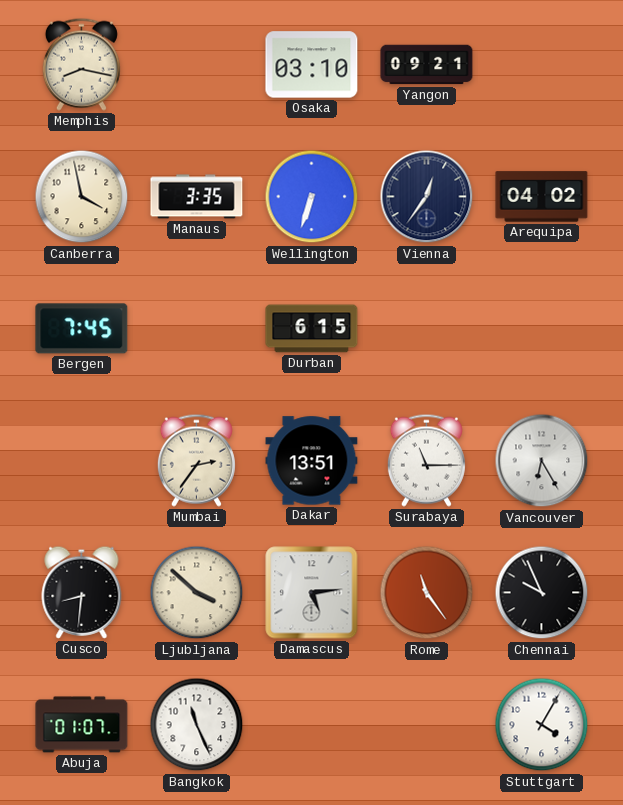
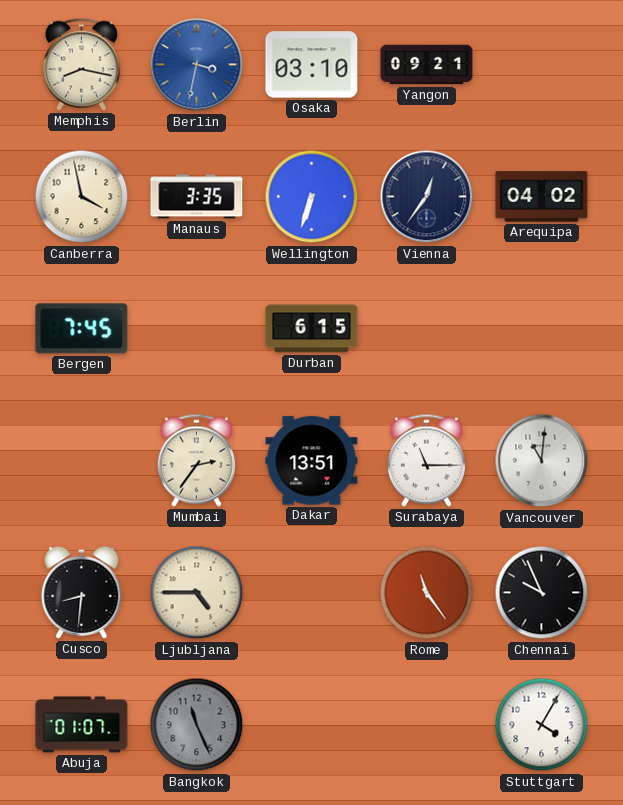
Berlin: none -> 3:32 (197, 65)
Vancouver: 6:25 -> 11:01 (542, 461)
Ljubljana: 3:52 -> 4:45 (197, 593)
Damascus: 5:14 -> none (312, 593)
Bangkok dial: white -> grey (197, 725)
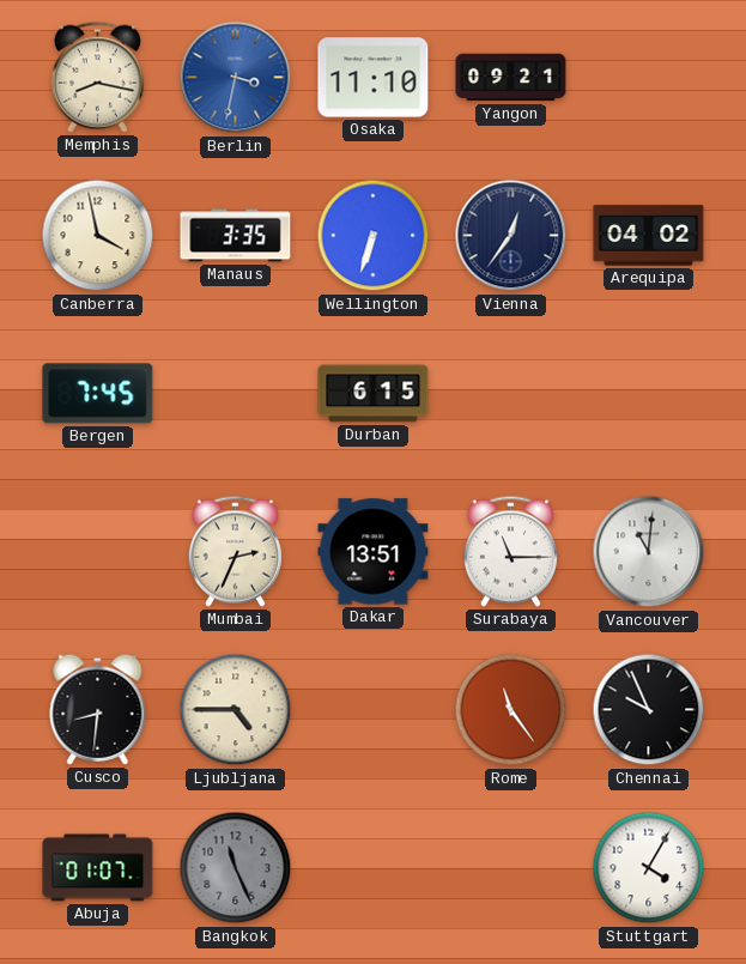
Osaka: 03:10 -> 11:10 (374, 78)
Mumbai: 2:36 -> 2:34 (235, 551)
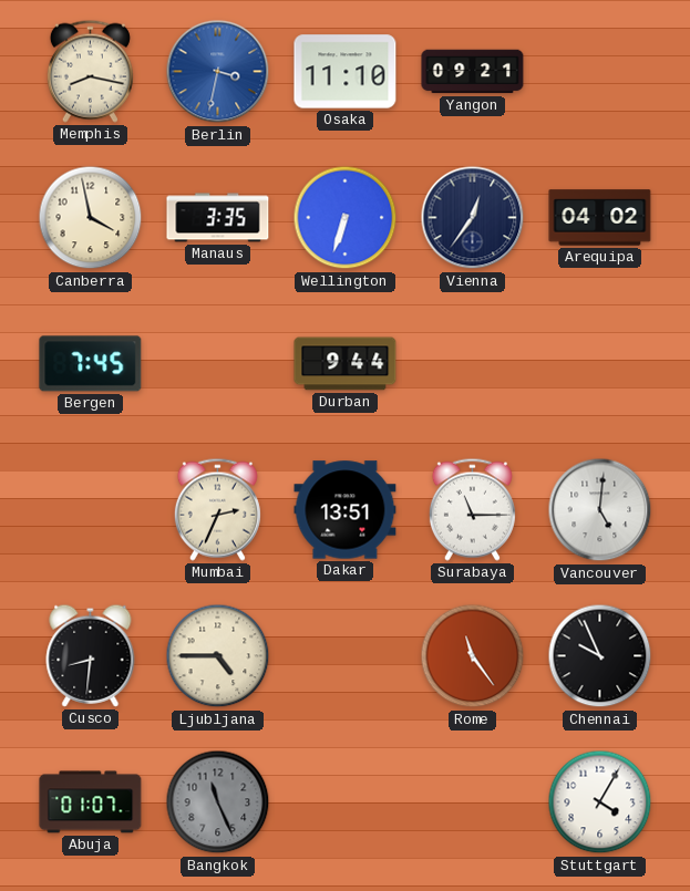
Durban: 6:15 -> 9:44 (346, 364)
Vancouver: 11:01 -> 5:01 (600, 510)
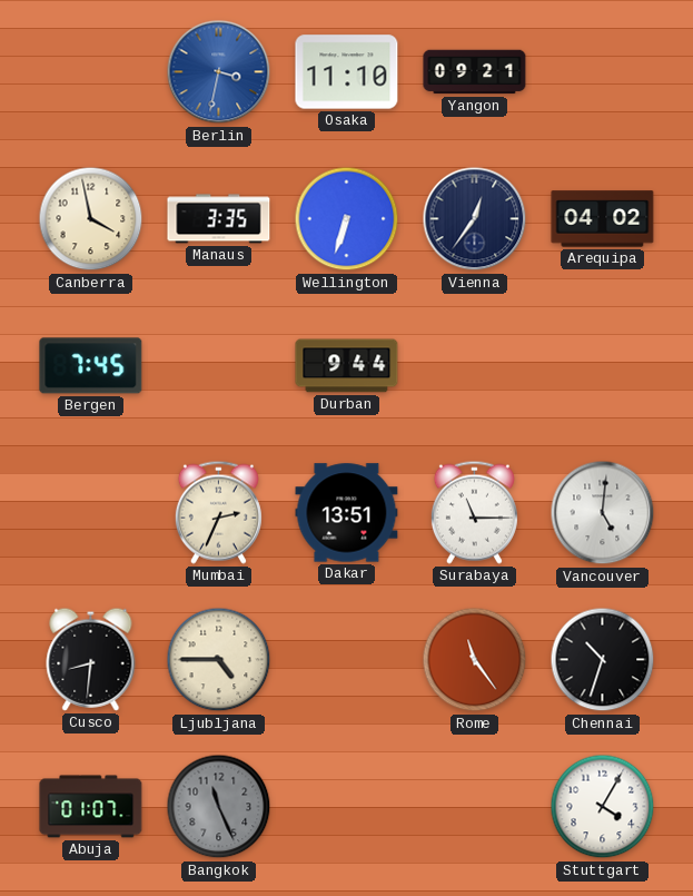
Memphis: 8:17 -> none (90, 71)
Chennai: 9:56 -> 10:33 (603, 660)
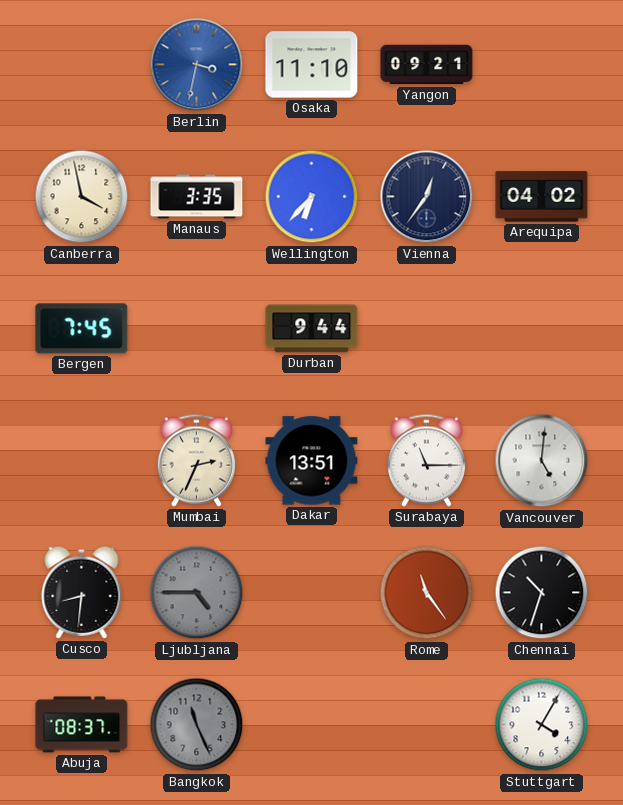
Wellington: 6:33 -> 6:37 (312, 197)
Ljubljana dial: cream -> grey (197, 593)
Abuja: 01:07 -> 08:37 (82, 725)
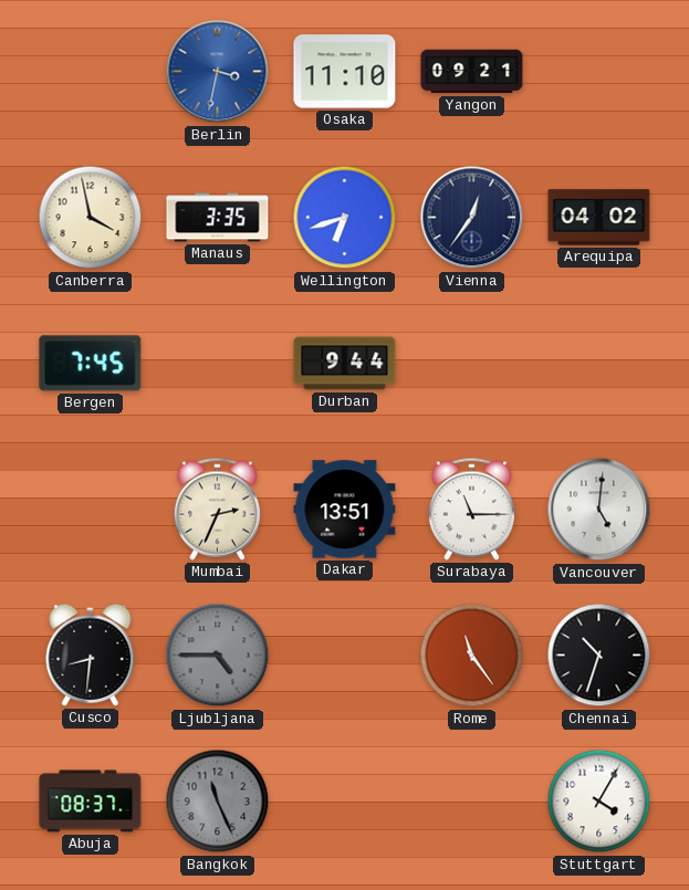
Wellington: 6:37 -> 6:42 (345, 218)
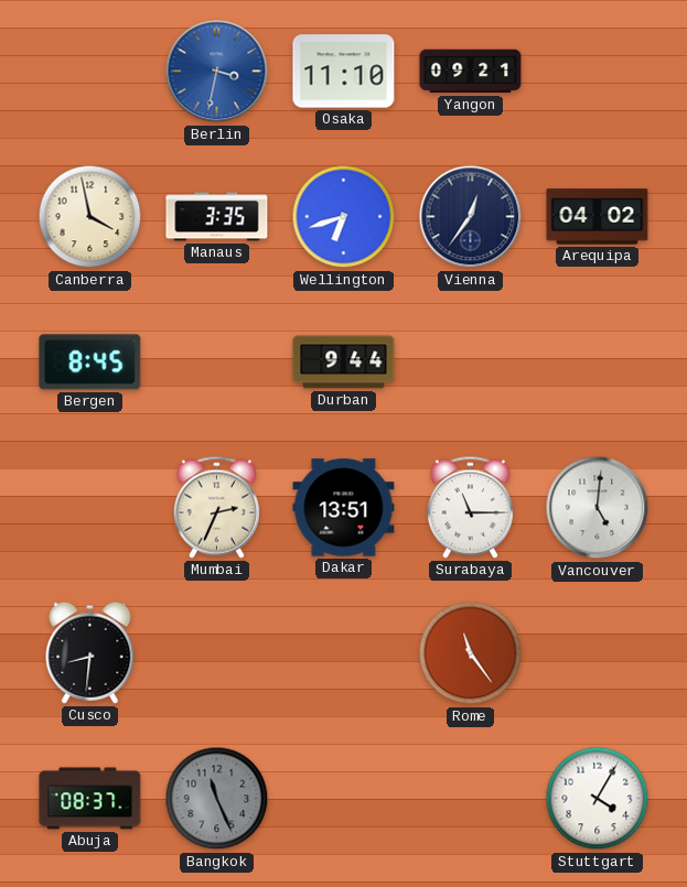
Bergen: 7:45 -> 8:45 (90, 363)
Ljubljana: 4:45 -> none (218, 656)
Chennai: 10:33 -> none (599, 656)
